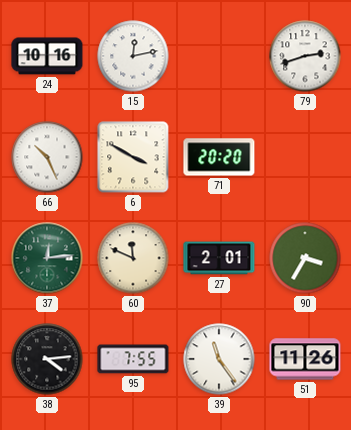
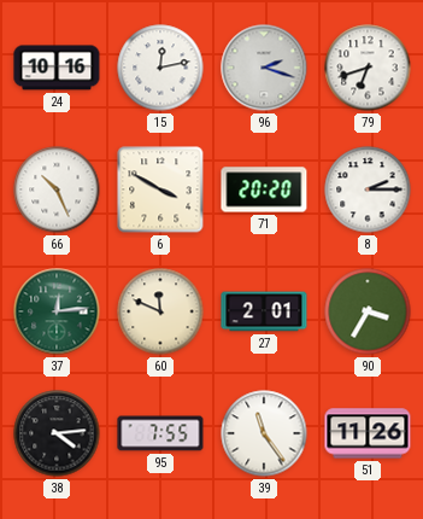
96: none -> 2:18 (264, 68)
79: 2:42 -> 6:42 (368, 68)
8: none -> 2:15 (368, 189)
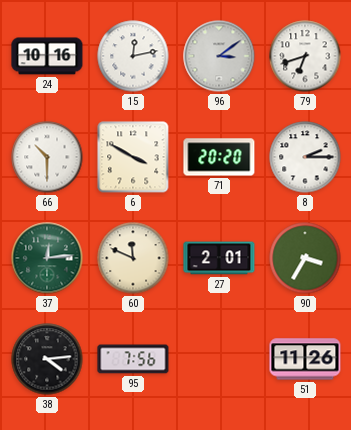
96: 2:18 -> 3:09 (219, 56)
66: 10:26 -> 10:30 (47, 157)
95: 7:55 -> 7:56 (133, 359)
39: 11:24 -> none (264, 433)
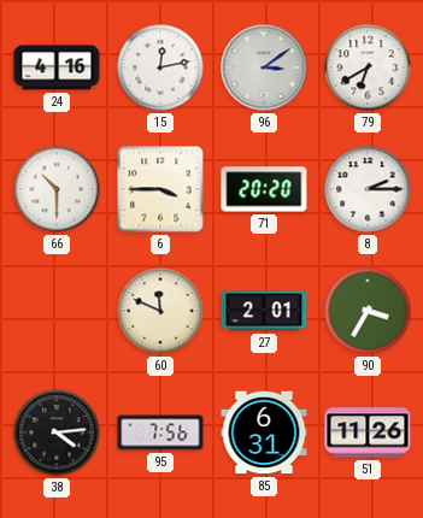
24: 10:16 -> 4:16 (57, 67)
79: 6:42 -> 6:40 (368, 67)
6: 3:50 -> 3:45 (160, 189)
37: 12:14 -> none (47, 258)
85: none -> 6:31 (264, 432)
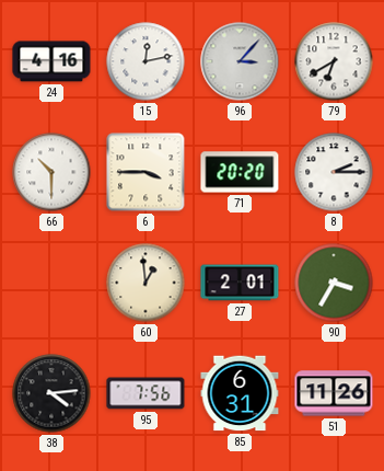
96: 3:09 -> 3:07 (240, 61)
60: 11:49 -> 12:59 (146, 283)
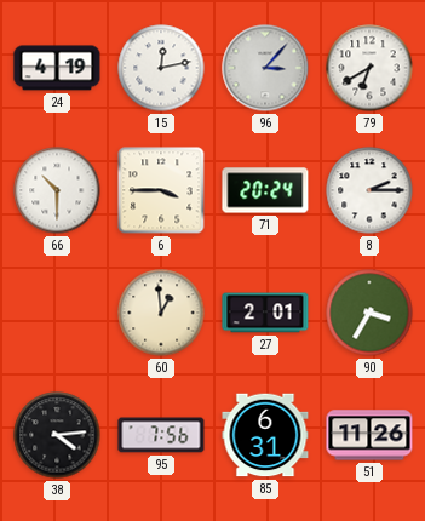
24: 4:16 -> 4:19 (57, 68)
71: 20:20 -> 20:24 (265, 190)
